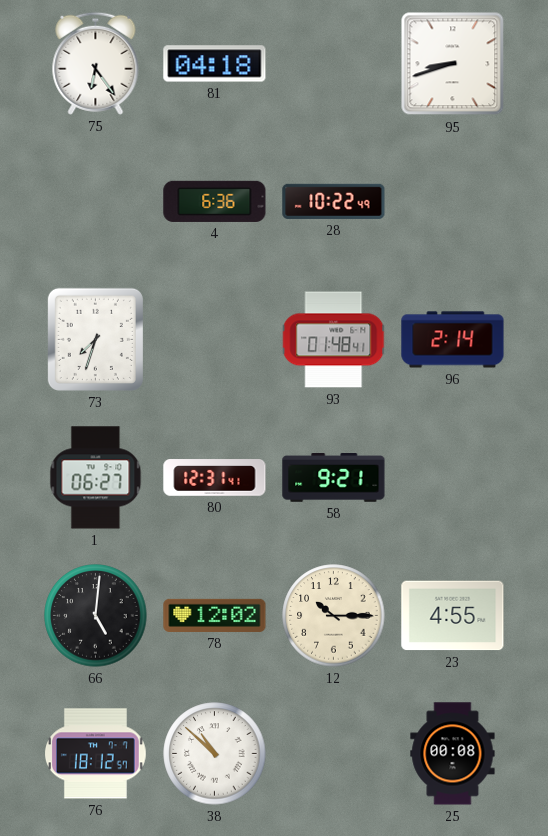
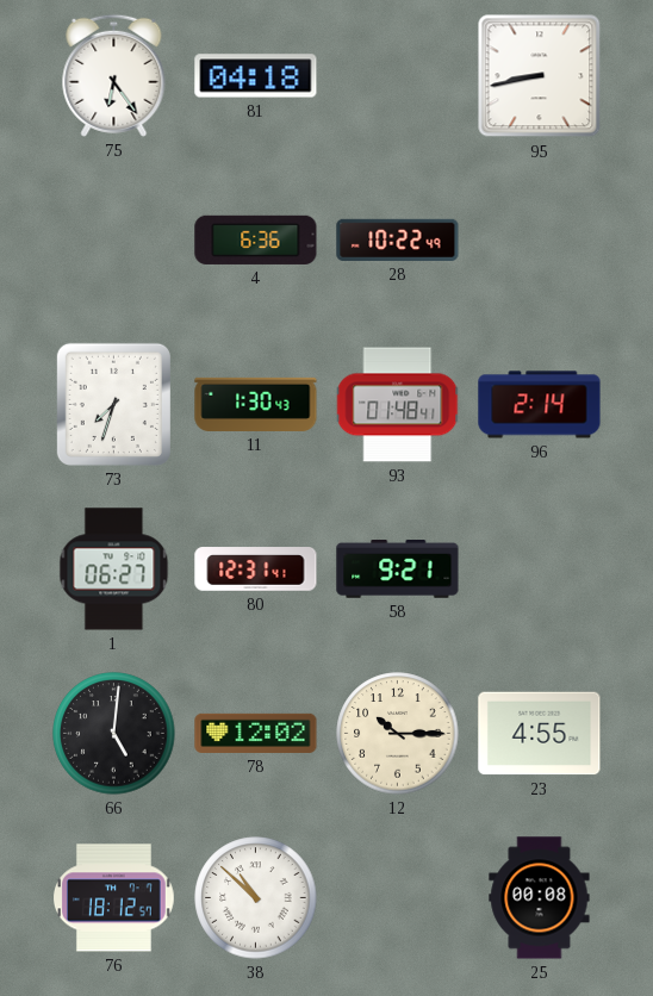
95: 8:42 -> 8:43 (540, 76)
11: none -> 1:30 (256, 404)
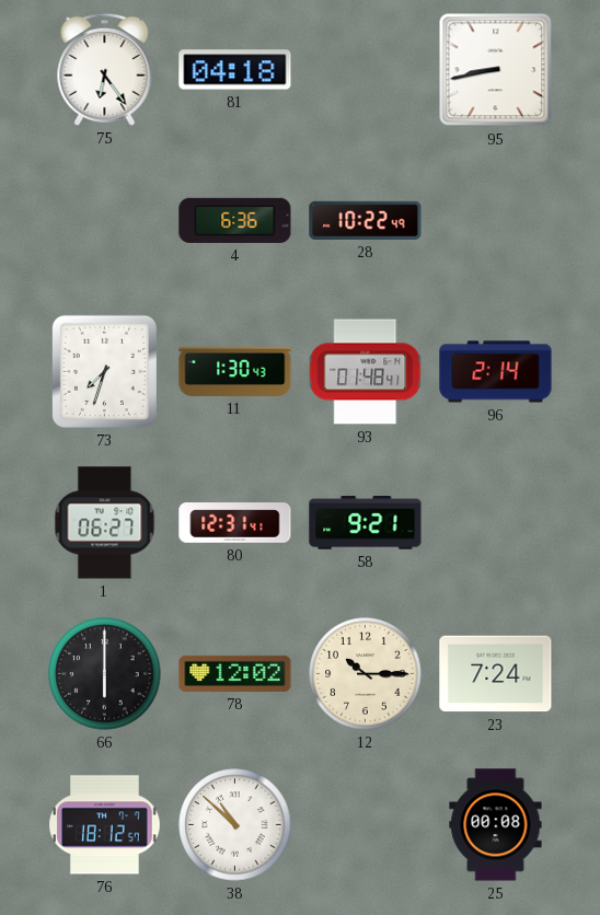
66: 5:01 -> 6:00 (105, 674)
23: 4:55 -> 7:24 (496, 674)
